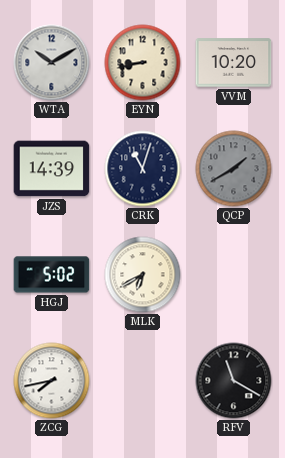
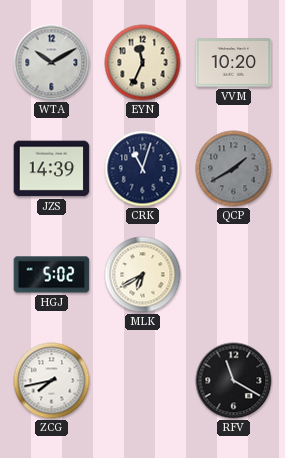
EYN: 8:43 -> 11:34 (143, 63)
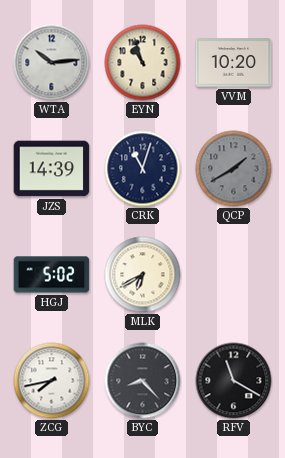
WTA: 10:10 -> 10:14 (52, 63)
EYN: 11:34 -> 10:57 (143, 63)
BYC: none -> 8:23 (143, 381)
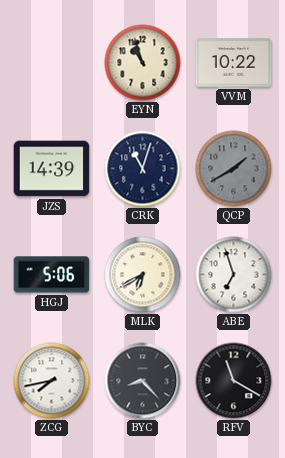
WTA: 10:14 -> none (52, 63)
VVM: 10:20 -> 10:22 (234, 63)
HGJ: 5:02 -> 5:06 (52, 275)
ABE: none -> 6:57 (234, 275)
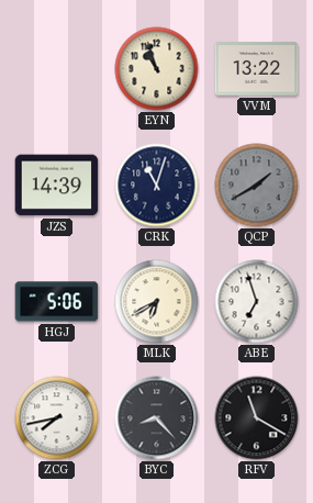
VVM: 10:22 -> 13:22 (257, 69)
